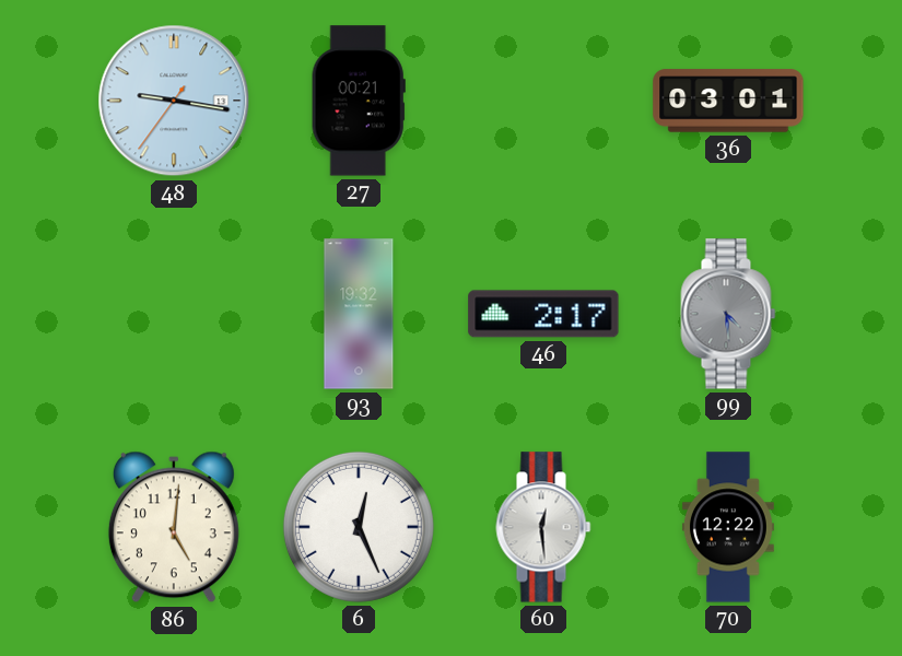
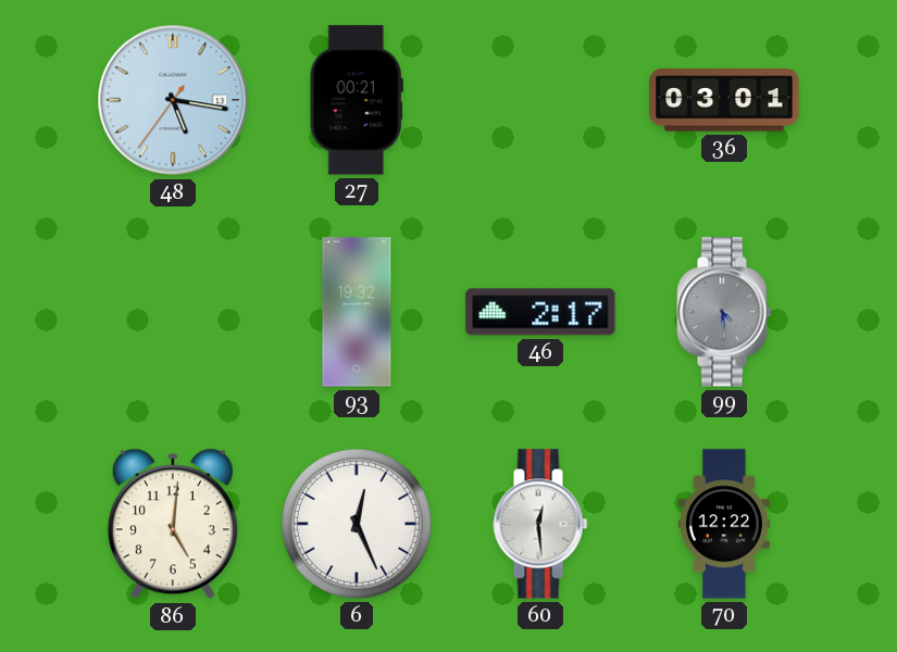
48: 9:16 -> 5:16 (173, 100)
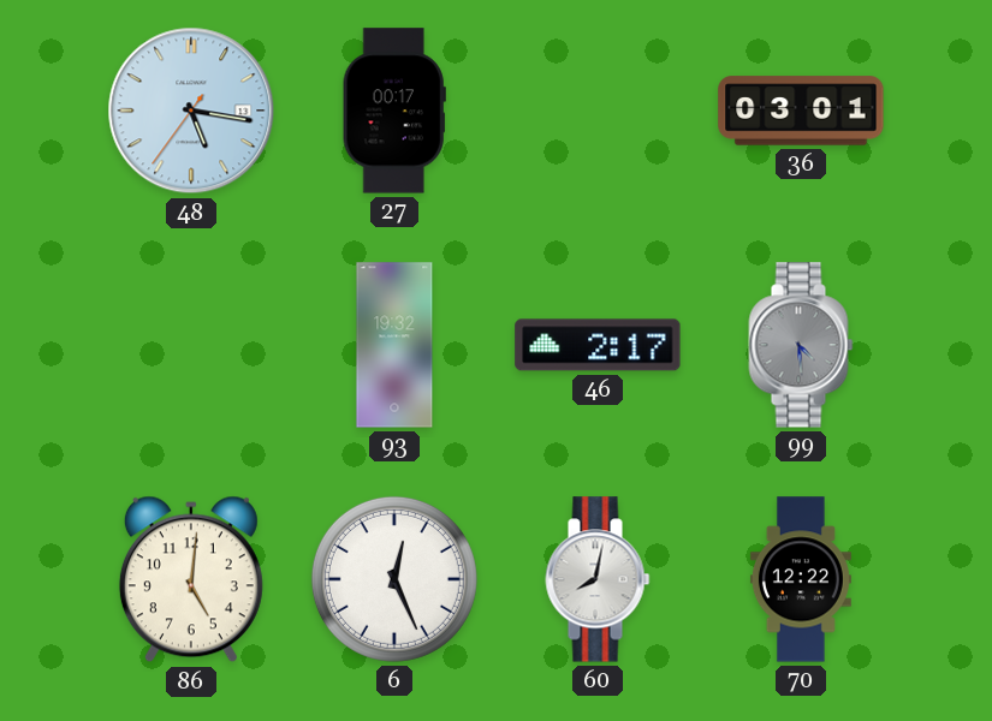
27: 00:21 -> 00:17 (394, 111)
60: 12:29 -> 8:02 (598, 579)
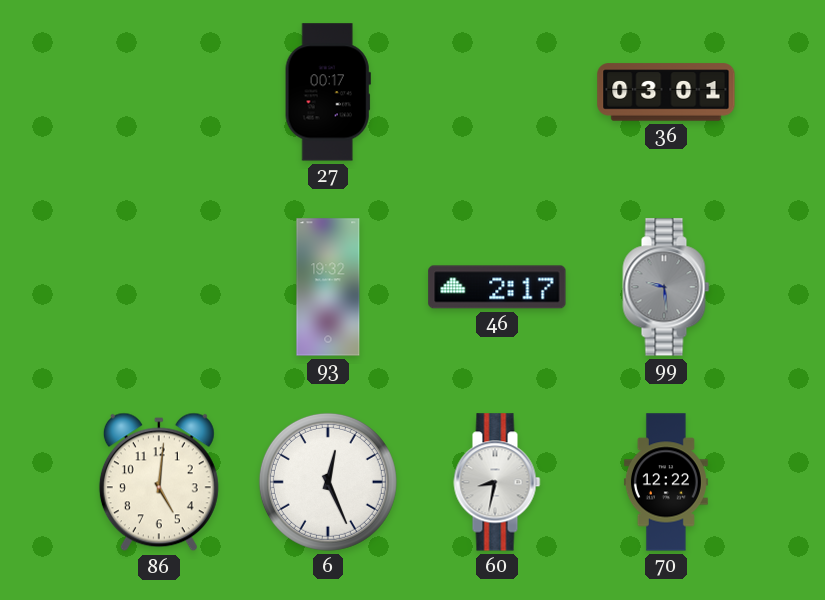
48: 5:16 -> none (191, 111)
99: 4:29 -> 9:29 (666, 287)
60: 8:02 -> 8:32 (497, 482)
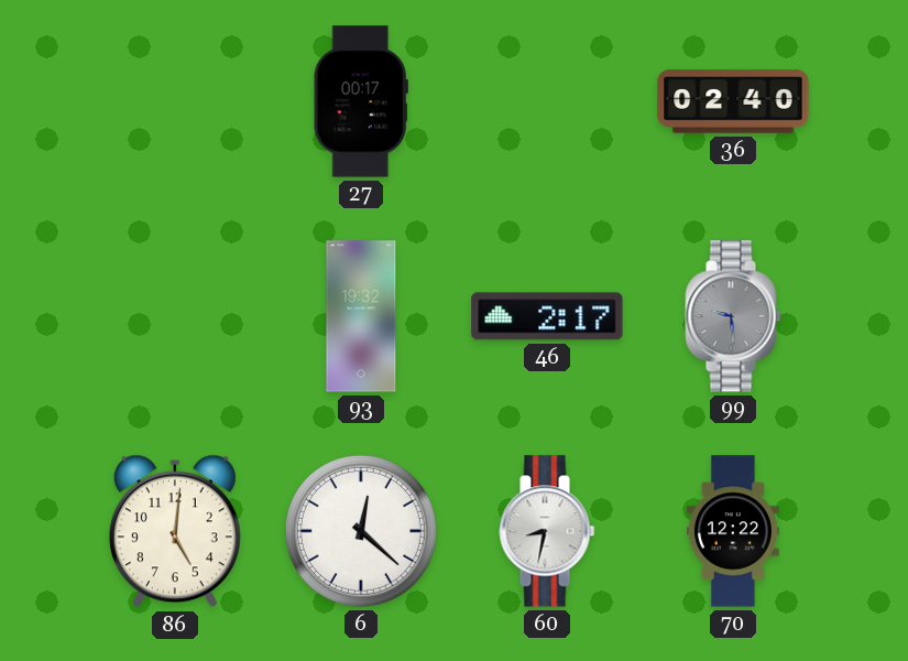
36: 03:01 -> 02:40 (733, 101)
6: 12:26 -> 12:22 (361, 531)
